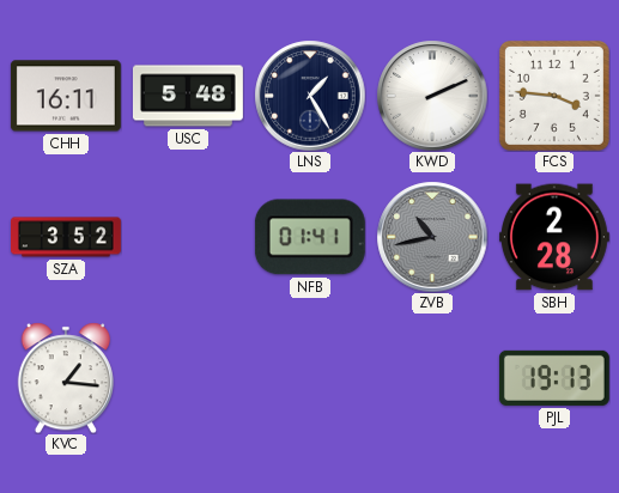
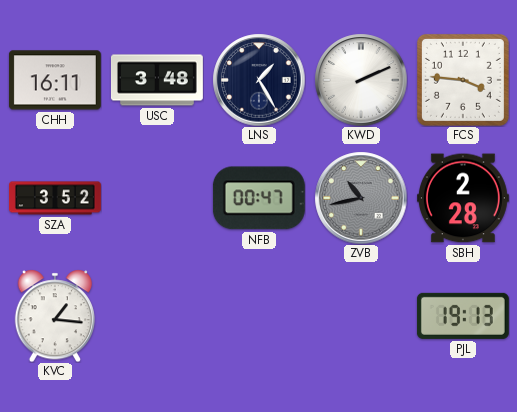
USC: 5:48 -> 3:48 (157, 80)
NFB: 01:41 -> 00:47 (259, 198)
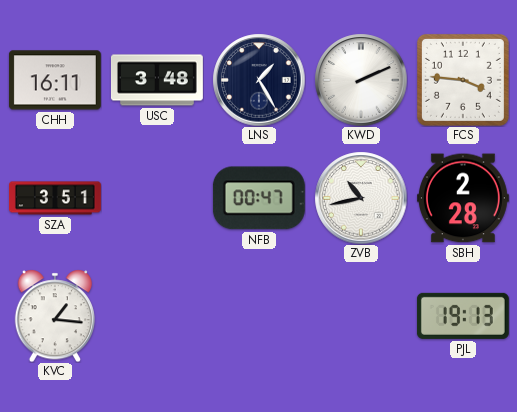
SZA: 3:52 -> 3:51 (56, 198)
ZVB dial: grey -> white (361, 198)
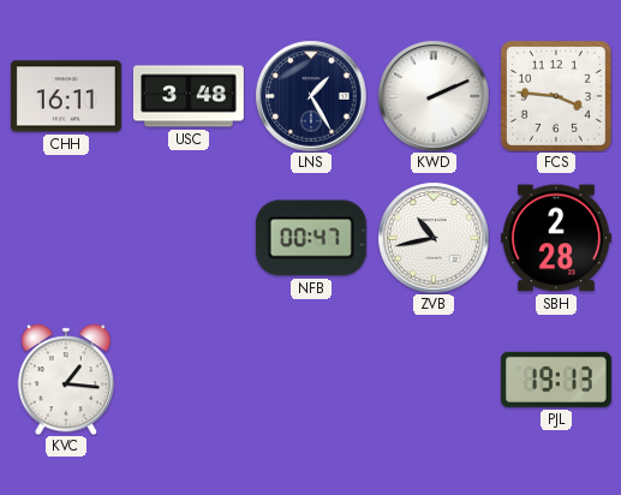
SZA: 3:51 -> none (56, 198)
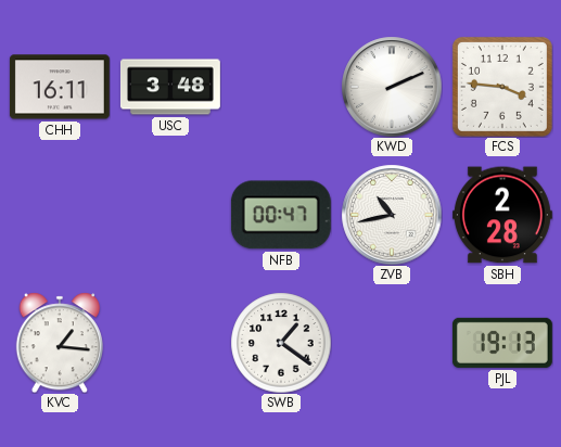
LNS: 1:25 -> none (311, 96)
SWB: none -> 1:21 (281, 343)
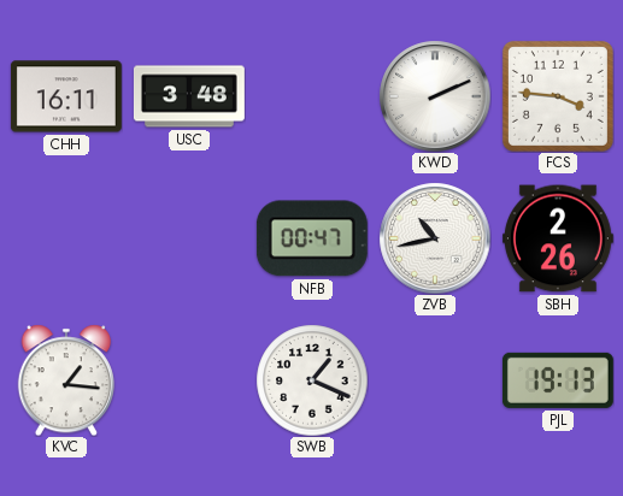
SBH: 2:28 -> 2:26 (558, 238)
SWB: 1:21 -> 1:19 (312, 380)
